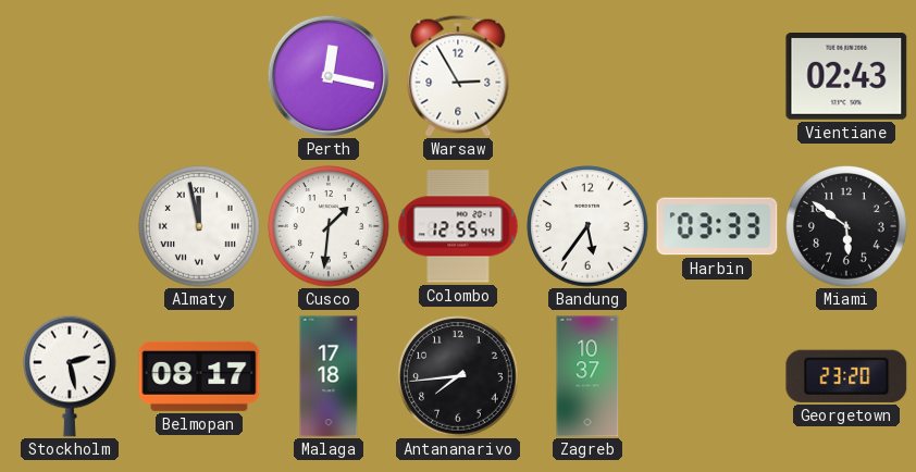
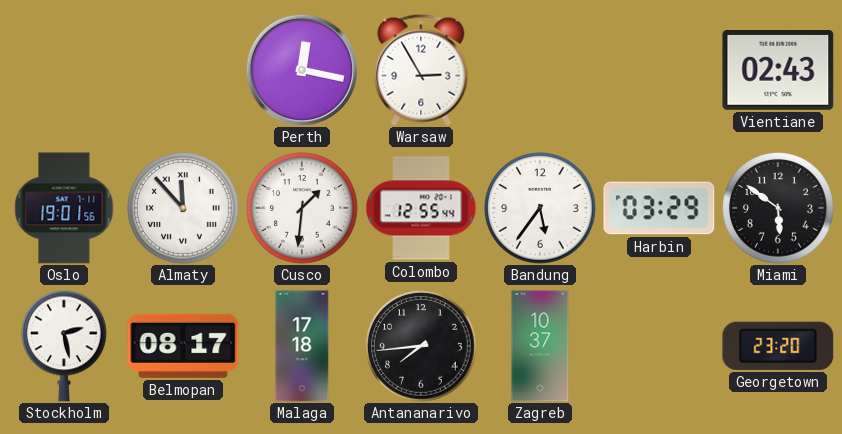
Oslo: none -> 19:01 (64, 208)
Almaty: 11:58 -> 11:53 (183, 208)
Harbin: 03:33 -> 03:29 (659, 208)
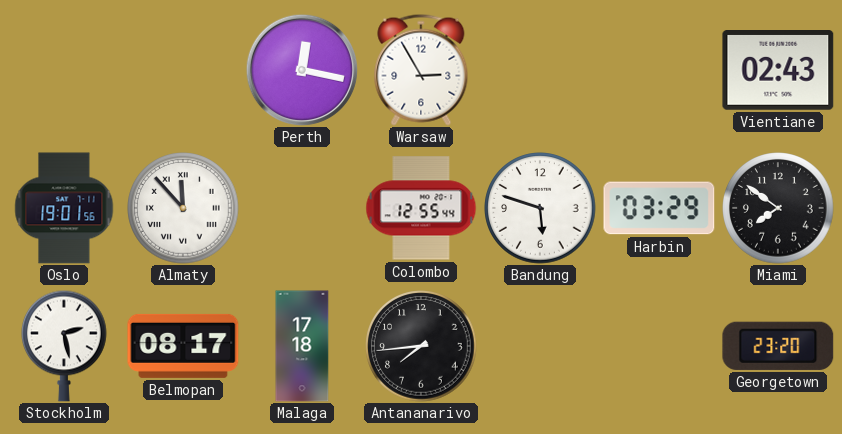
Cusco: 1:31 -> none (302, 208)
Bandung: 5:36 -> 5:48 (540, 208)
Miami: 5:51 -> 7:51 (778, 208)
Zagreb: 10:37 -> none (540, 346)
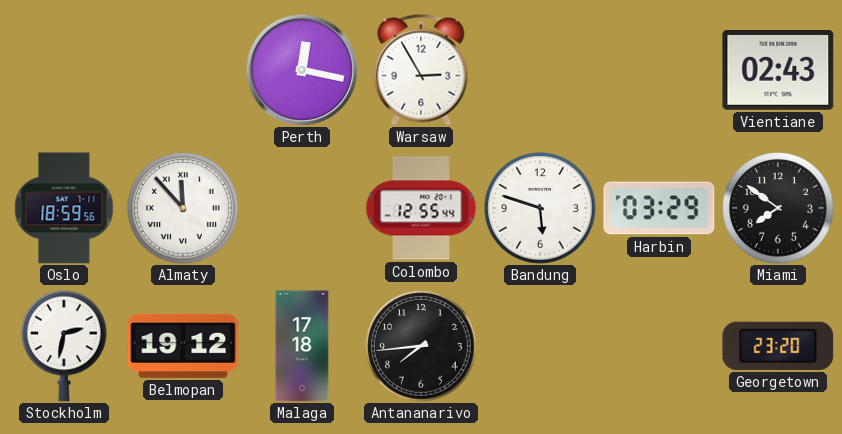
Oslo: 19:01 -> 18:59 (64, 208)
Stockholm: 2:28 -> 2:32 (65, 346)
Belmopan: 08:17 -> 19:12 (183, 346)
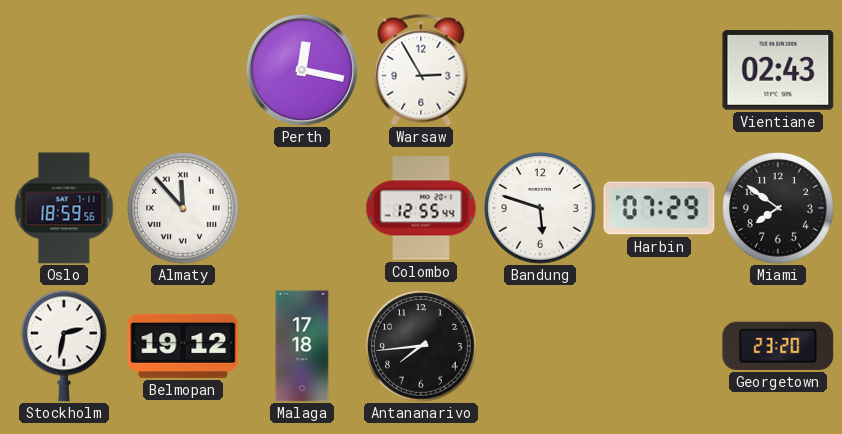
Harbin: 03:29 -> 07:29 (659, 208)
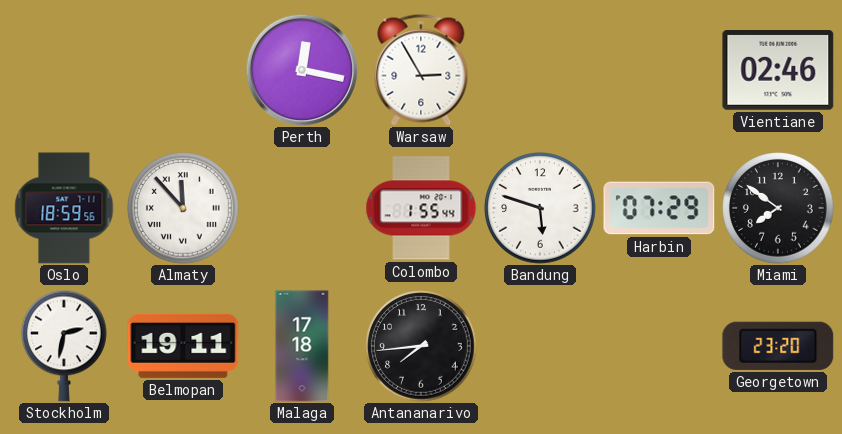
Vientiane: 02:43 -> 02:46 (778, 71)
Colombo: 12:55 -> 1:55 (421, 208)
Belmopan: 19:12 -> 19:11 (183, 346)
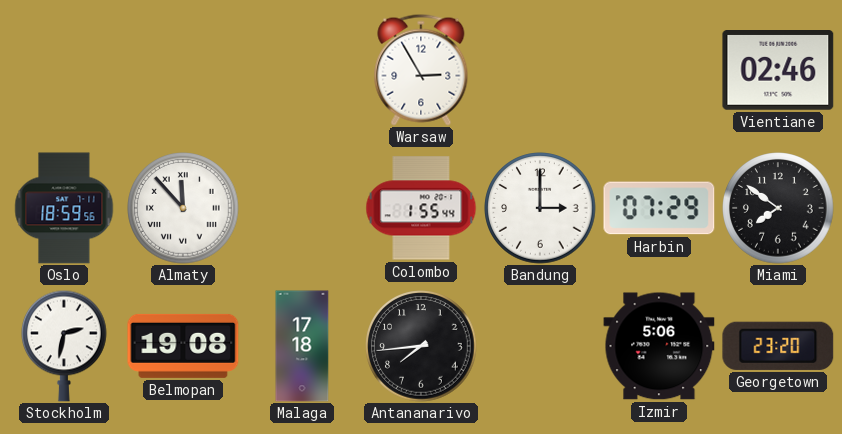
Perth: 12:17 -> none (302, 70)
Bandung: 5:48 -> 3:00 (540, 208)
Belmopan: 19:11 -> 19:08 (183, 346)
Izmir: none -> 5:06 (659, 346)
